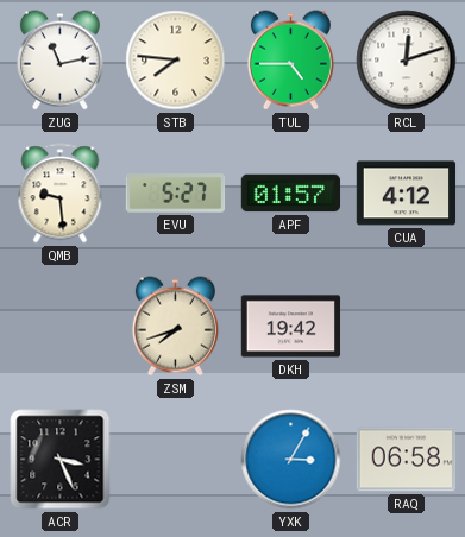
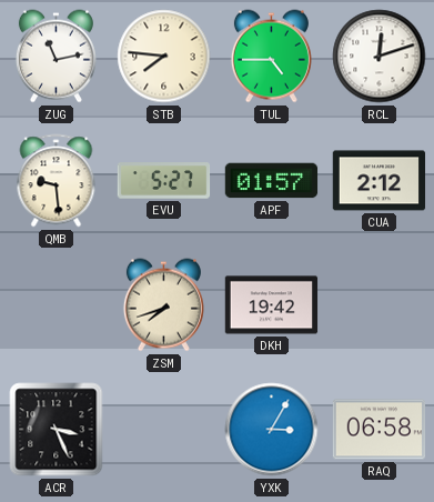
CUA: 4:12 -> 2:12 (380, 181)
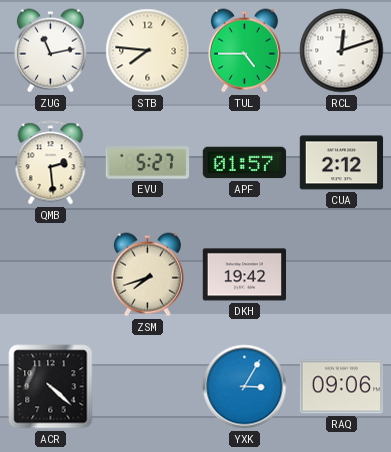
QMB: 9:29 -> 2:29 (51, 163)
ACR: 3:26 -> 4:22 (51, 387)
RAQ: 06:58 -> 09:06 (342, 387)
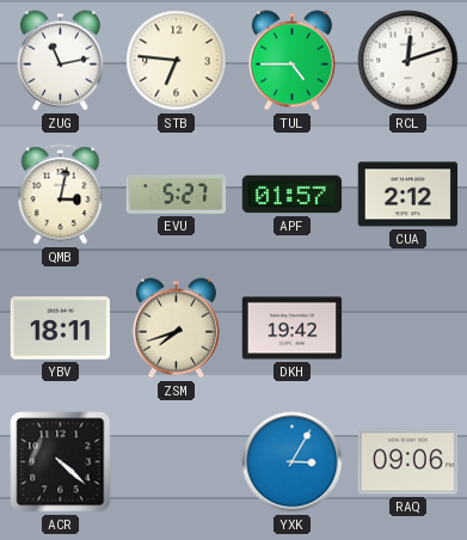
STB: 7:46 -> 6:46 (177, 61)
QMB: 2:29 -> 3:02 (61, 195)
YBV: none -> 18:11 (61, 329)
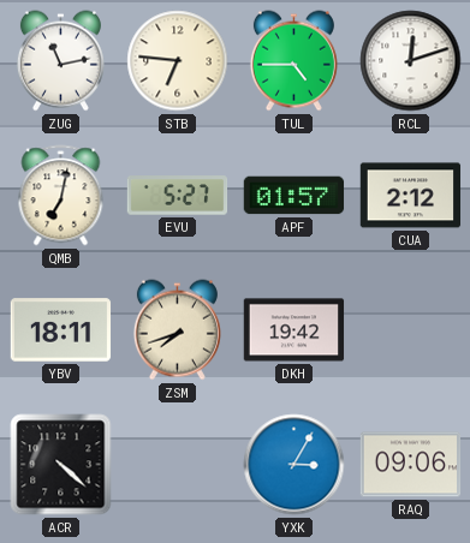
QMB: 3:02 -> 7:02 (61, 196)
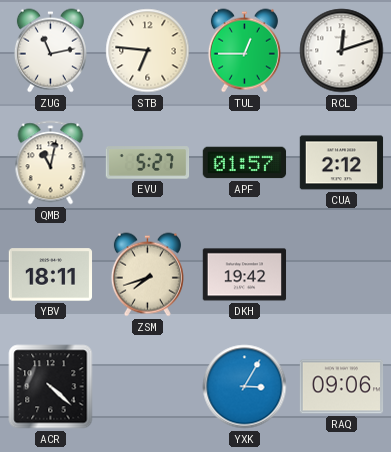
TUL: 4:45 -> 12:45 (244, 51)
QMB: 7:02 -> 11:02 (51, 163)
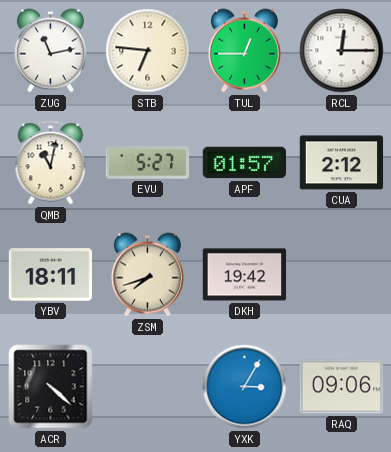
RCL: 12:12 -> 12:15 (342, 51)
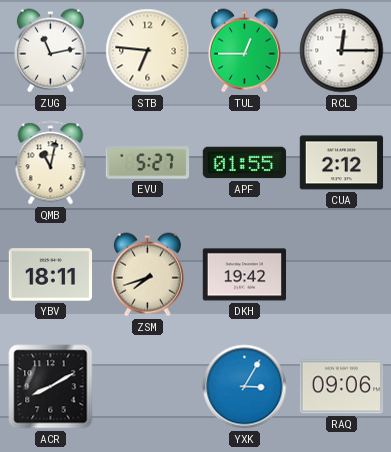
APF: 01:57 -> 01:55 (245, 163)
ACR: 4:22 -> 8:10 (51, 387)
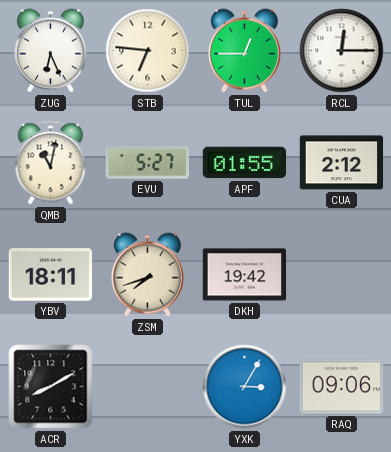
ZUG: 11:13 -> 6:26 (50, 51)
